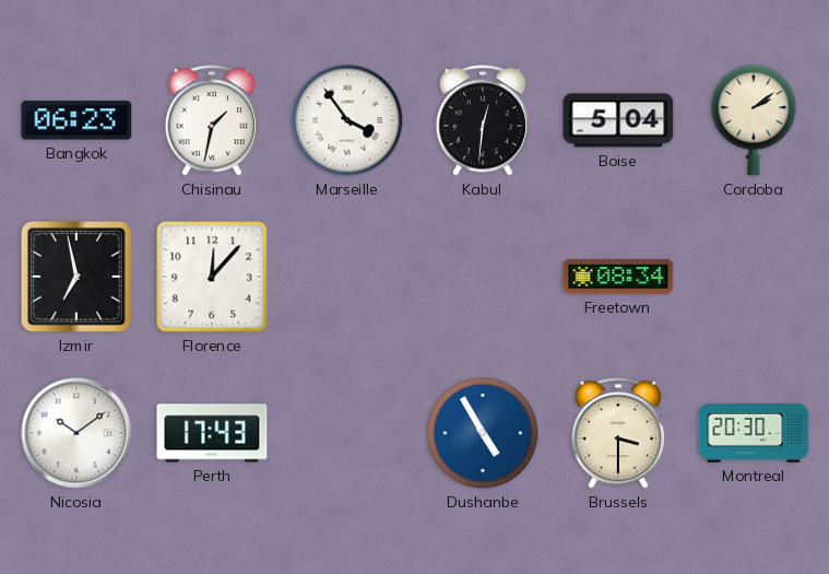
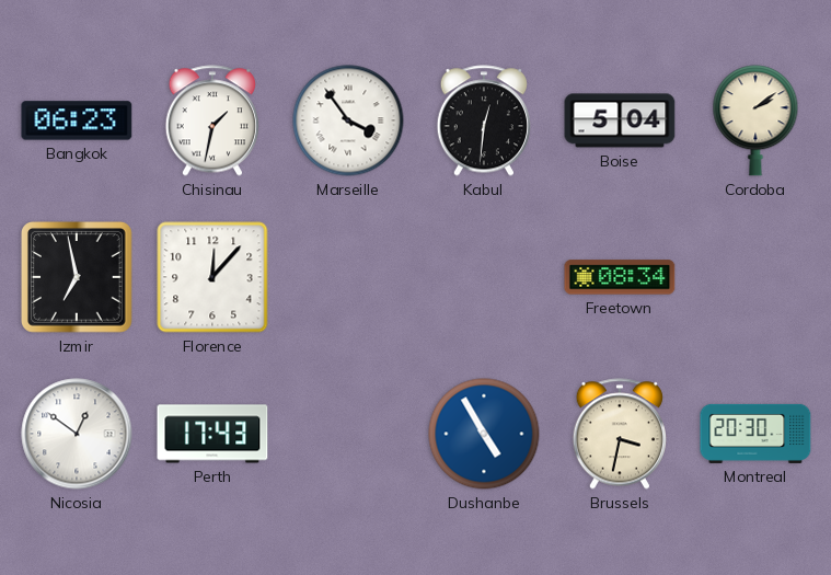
Nicosia: 10:09 -> 12:51 (77, 434)
Brussels: 3:30 -> 3:32 (619, 434)
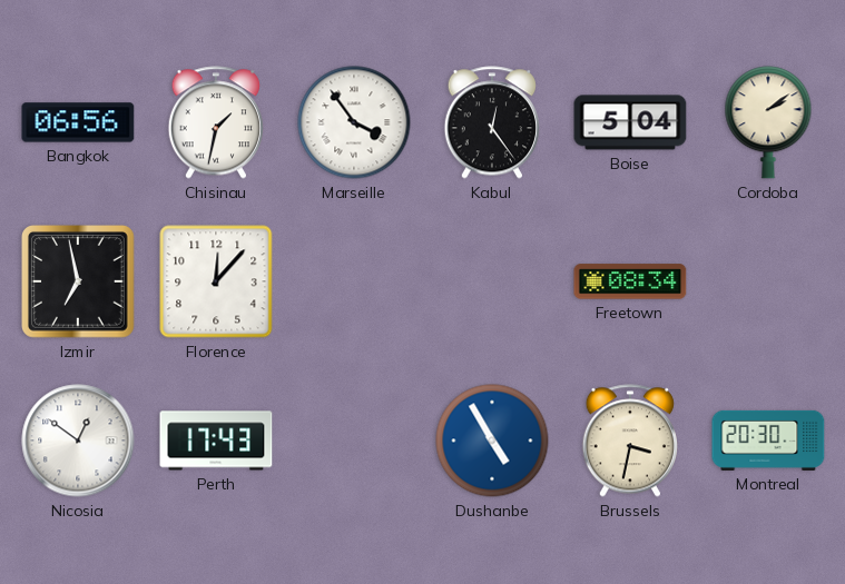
Bangkok: 06:23 -> 06:56 (78, 122)
Kabul: 12:31 -> 12:24 (491, 122)
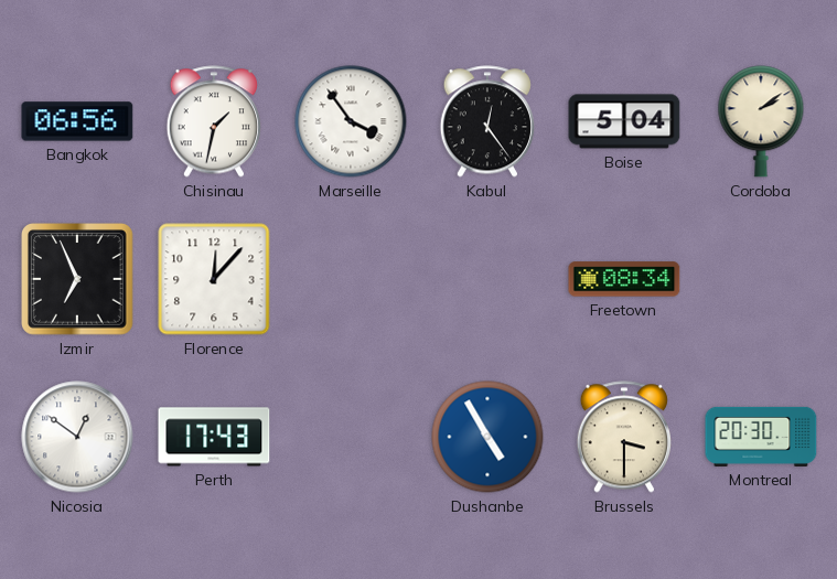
Izmir: 6:58 -> 6:56 (78, 280)
Brussels: 3:32 -> 3:30 (623, 437)
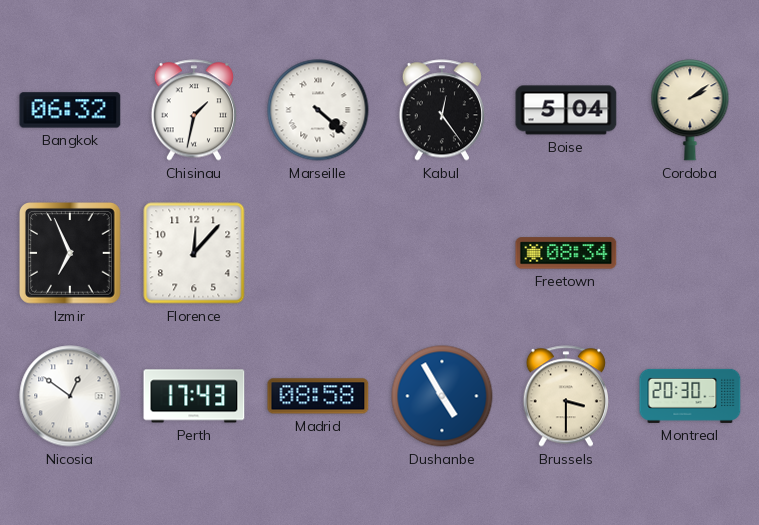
Bangkok: 06:56 -> 06:32 (70, 110)
Marseille: 3:54 -> 4:22 (318, 110)
Madrid: none -> 08:58 (318, 396)
